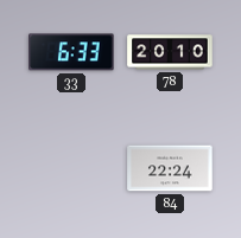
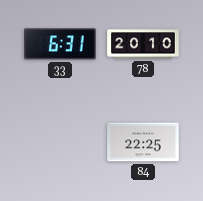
33: 6:33 -> 6:31 (60, 44)
84: 22:24 -> 22:25 (143, 142)
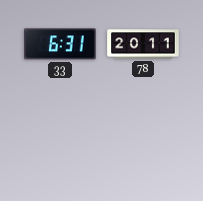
78: 20:10 -> 20:11 (143, 44)
84: 22:25 -> none (143, 142)
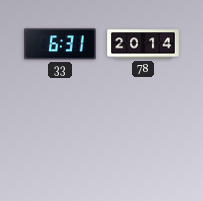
78: 20:11 -> 20:14 (143, 44)
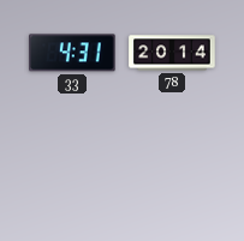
33: 6:31 -> 4:31 (72, 53)
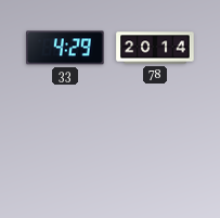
33: 4:31 -> 4:29 (65, 48)
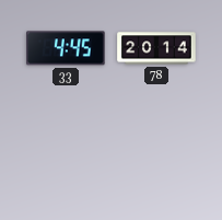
33: 4:29 -> 4:45 (66, 48)
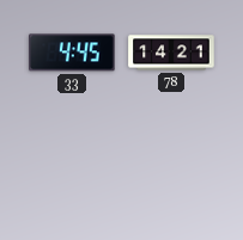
78: 20:14 -> 14:21 (171, 53)
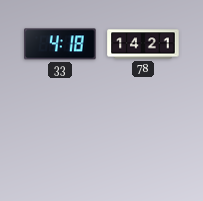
33: 4:45 -> 4:18 (60, 44)
